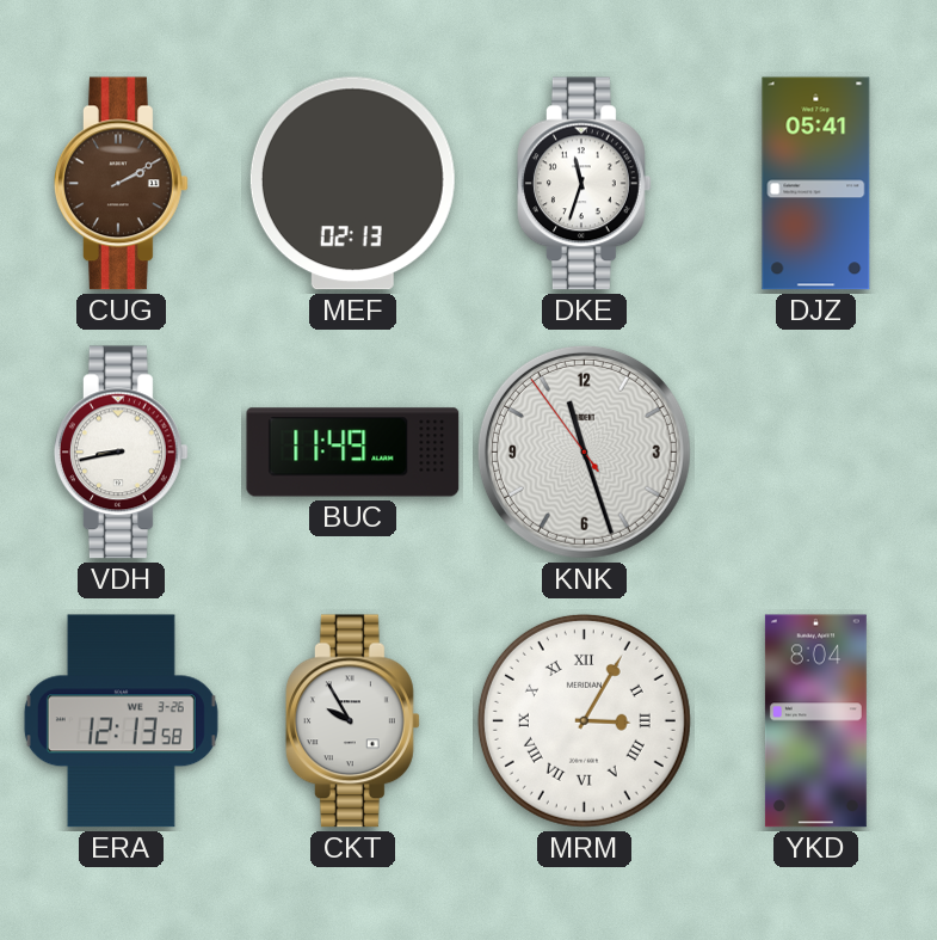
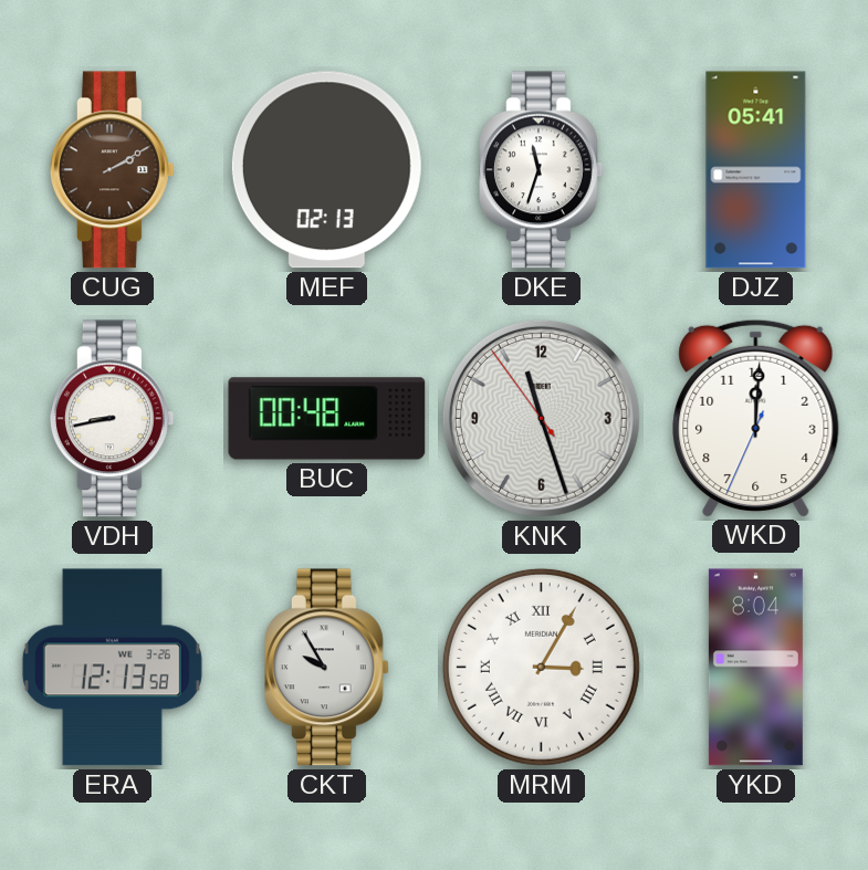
BUC: 11:49 -> 00:48 (327, 419)
WKD: none -> 12:00 (756, 418)
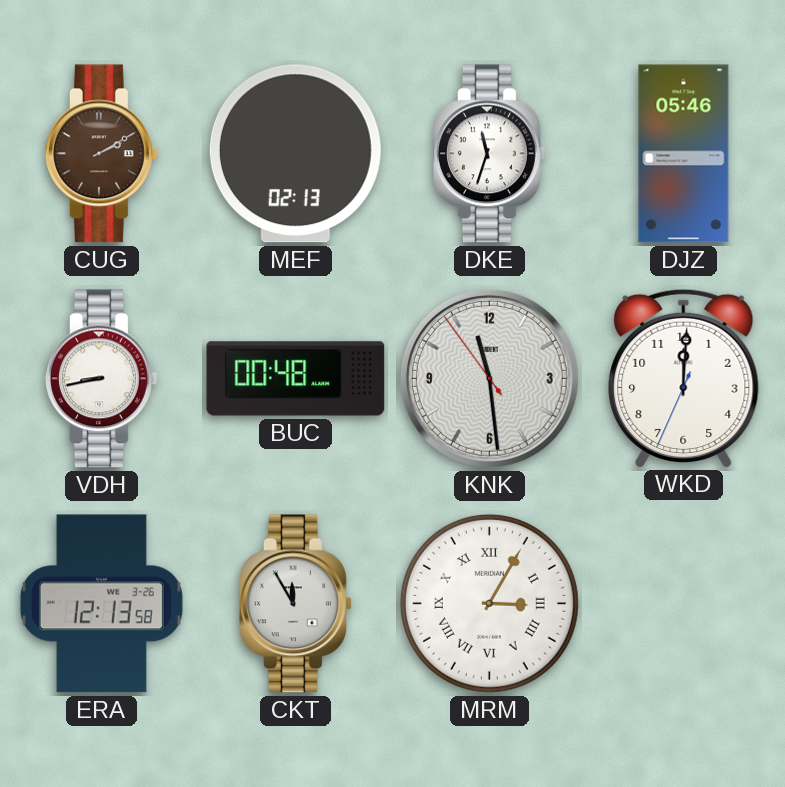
DJZ: 05:41 -> 05:46 (684, 154)
KNK: 11:26 -> 11:28 (489, 378)
CKT: 9:55 -> 11:55 (295, 604)
YKD: 8:04 -> none (755, 668)
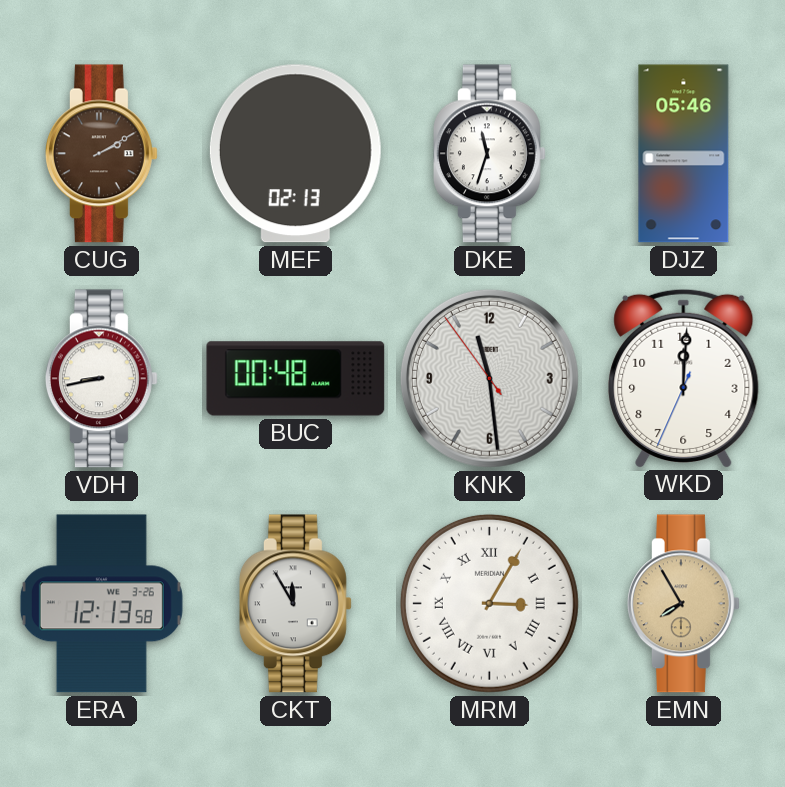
EMN: none -> 7:55 (683, 604)
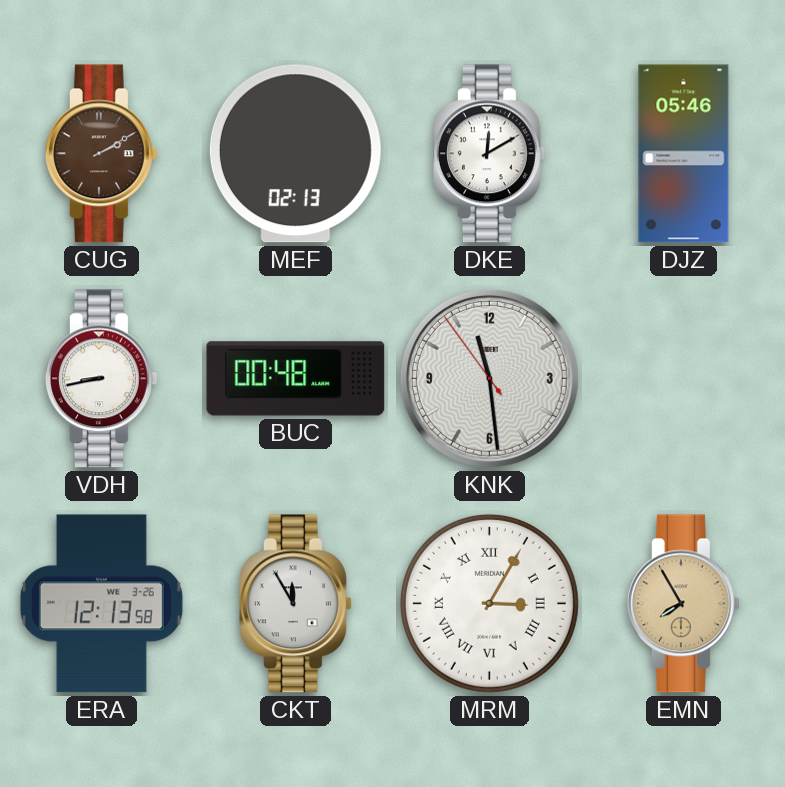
DKE: 11:33 -> 12:10 (489, 154)
WKD: 12:00 -> none (684, 378)
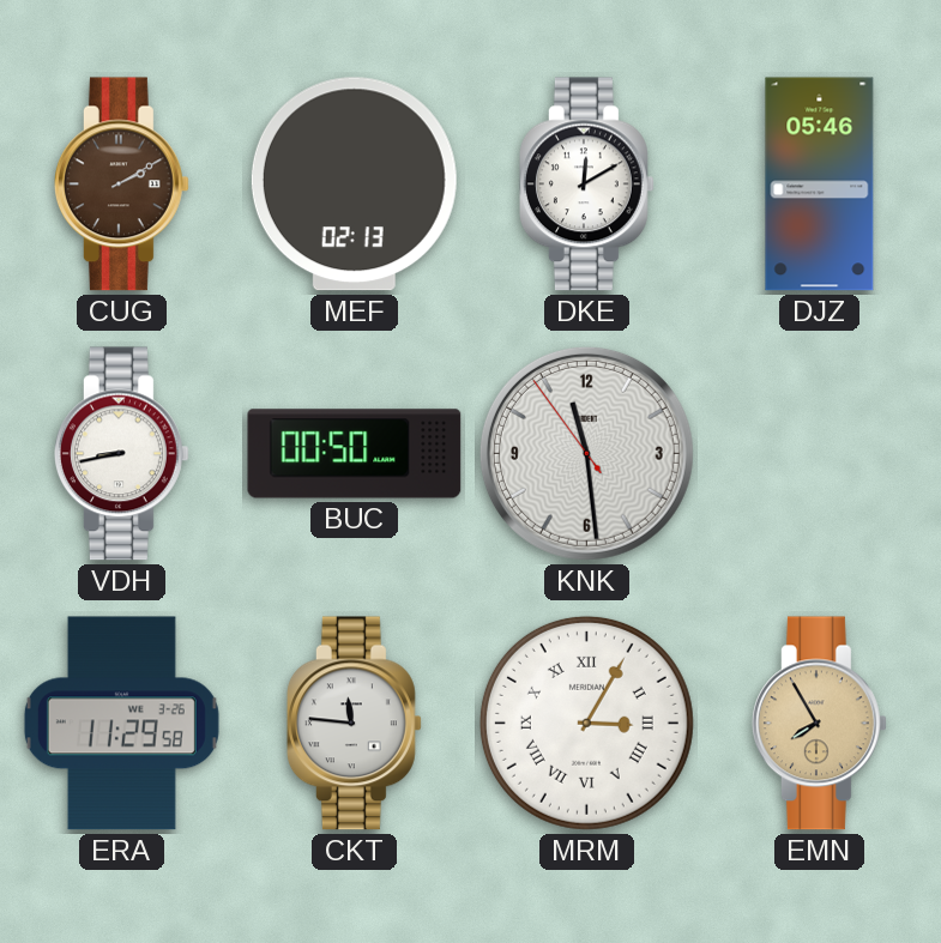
BUC: 00:48 -> 00:50 (355, 454)
ERA: 12:13 -> 11:29 (121, 724)
CKT: 11:55 -> 11:46 (354, 724)
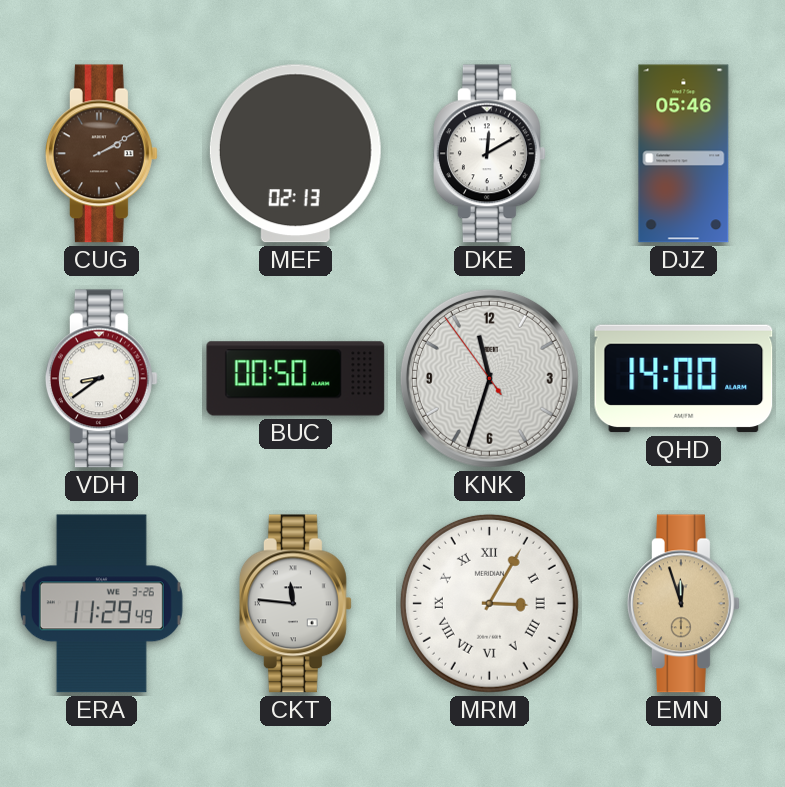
VDH: 8:43 -> 8:39 (101, 379)
KNK: 11:28 -> 11:32 (489, 378)
QHD: none -> 14:00 (684, 379)
ERA: 11:29:58 -> 11:29:49 (101, 604)
EMN: 7:55 -> 11:57 (683, 604)
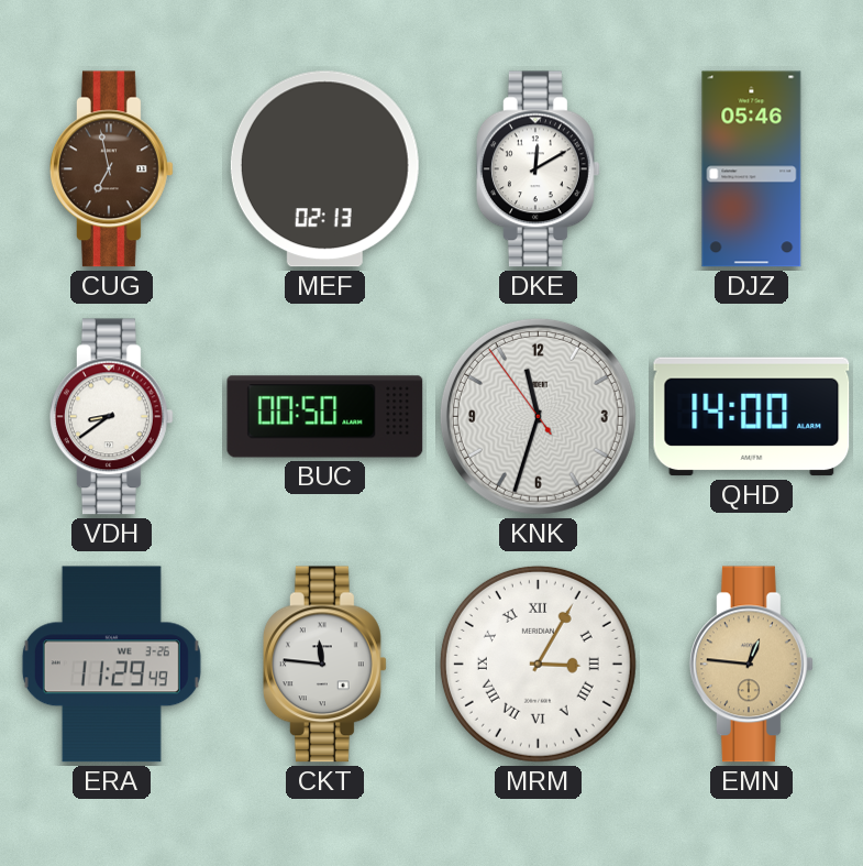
CUG: 2:10 -> 6:58 (111, 169)
EMN: 11:57 -> 12:46 (751, 665)
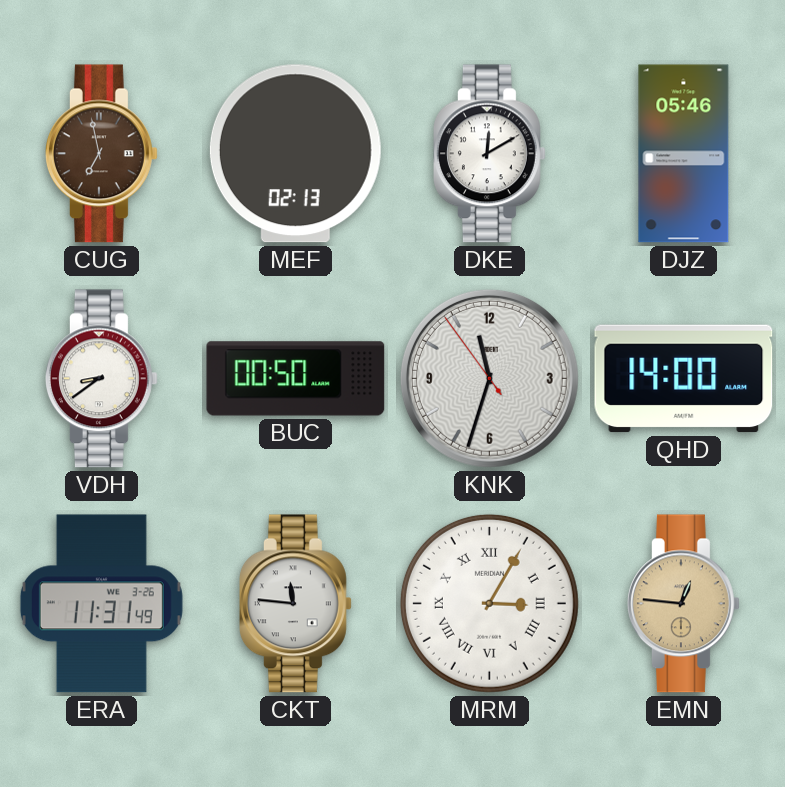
ERA: 11:29 -> 11:31 (101, 604)
